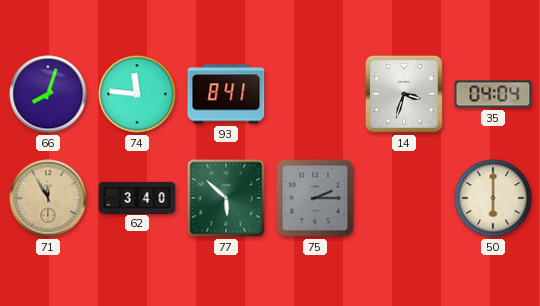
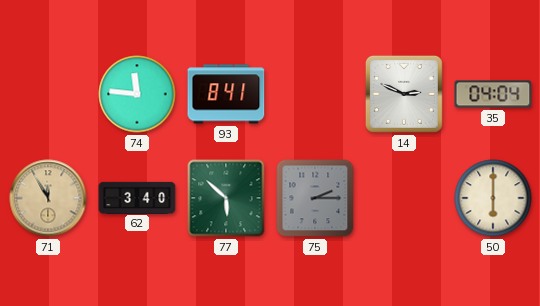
66: 8:03 -> none (48, 94)
14: 3:33 -> 2:49 (404, 94)
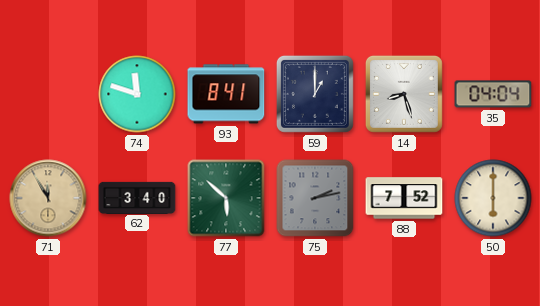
74: 11:46 -> 11:48 (137, 94)
59: none -> 1:00 (315, 94)
14: 2:49 -> 8:27 (404, 94)
75: 2:15 -> 2:13 (315, 198)
88: none -> 7:52 (404, 198)
